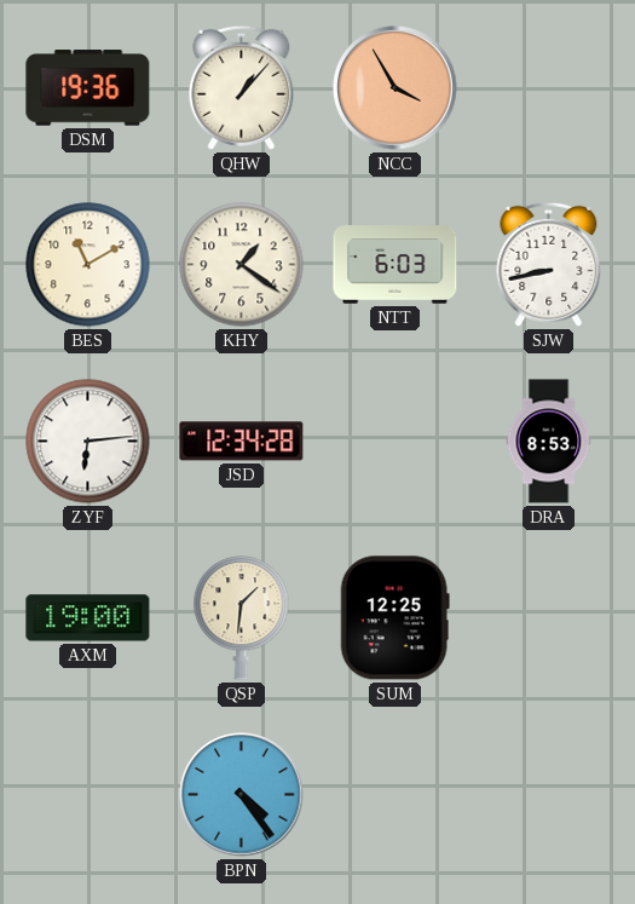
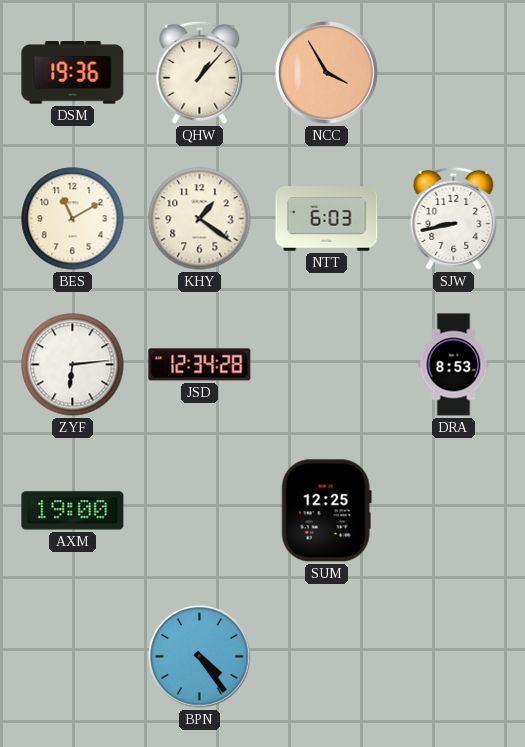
QSP: 1:31 -> none (242, 618)
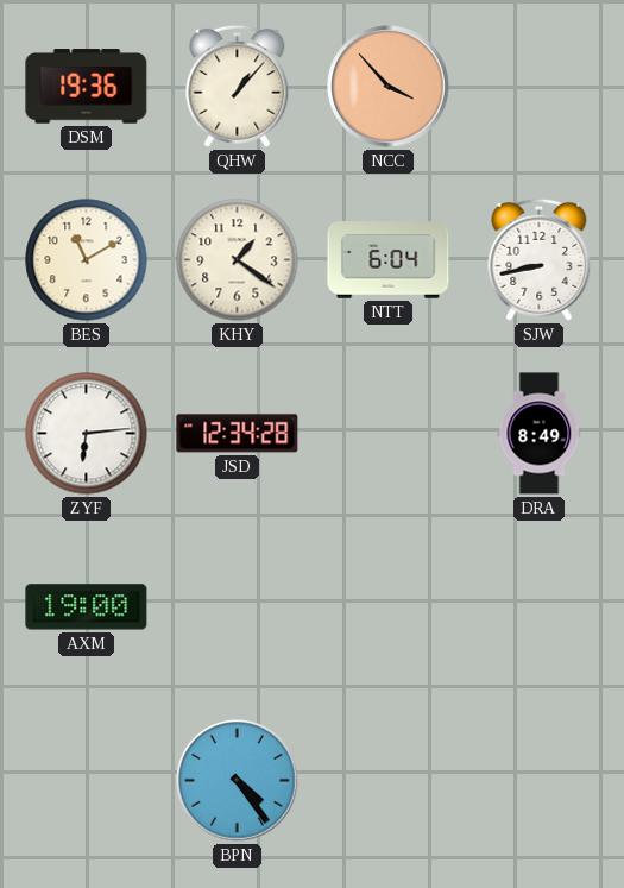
NCC: 3:55 -> 3:53 (389, 87)
NTT: 6:03 -> 6:04 (389, 260)
DRA: 8:53 -> 8:49 (540, 434)
SUM: 12:25 -> none (326, 511)
